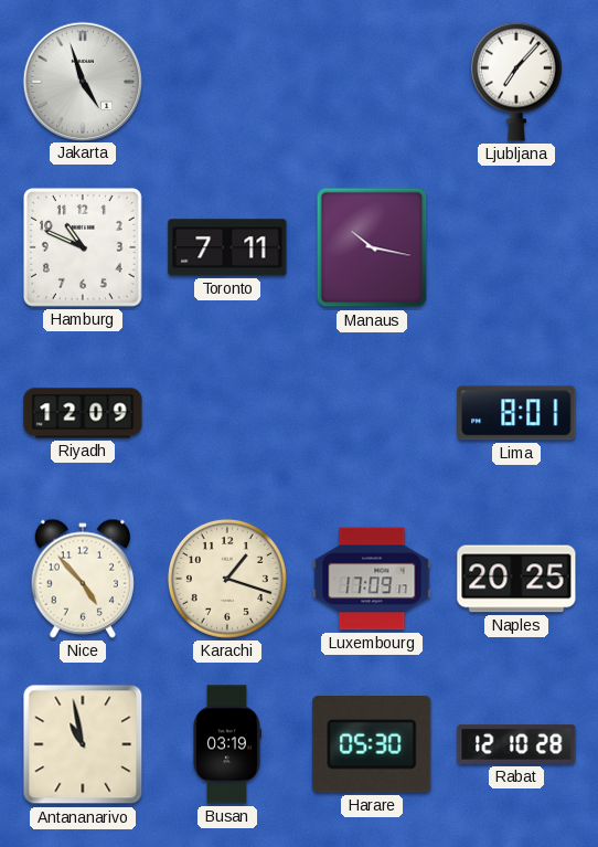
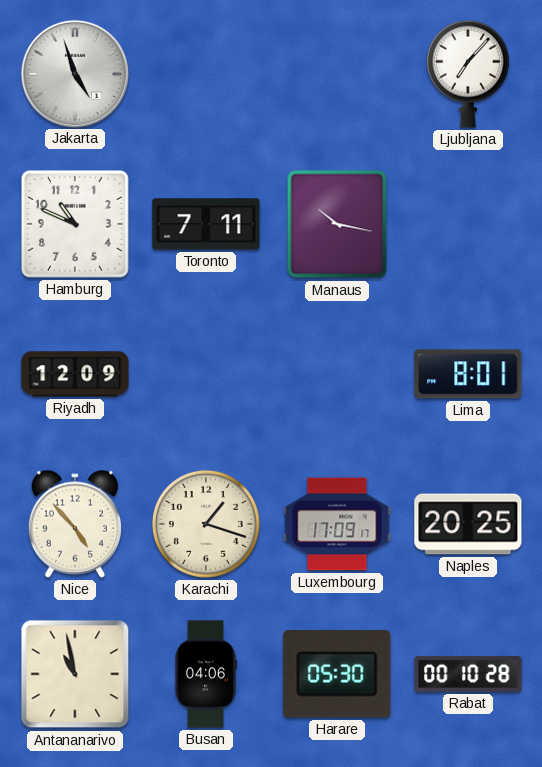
Busan: 03:19 -> 04:06 (206, 674)
Rabat: 12:10 -> 00:10 (468, 674)
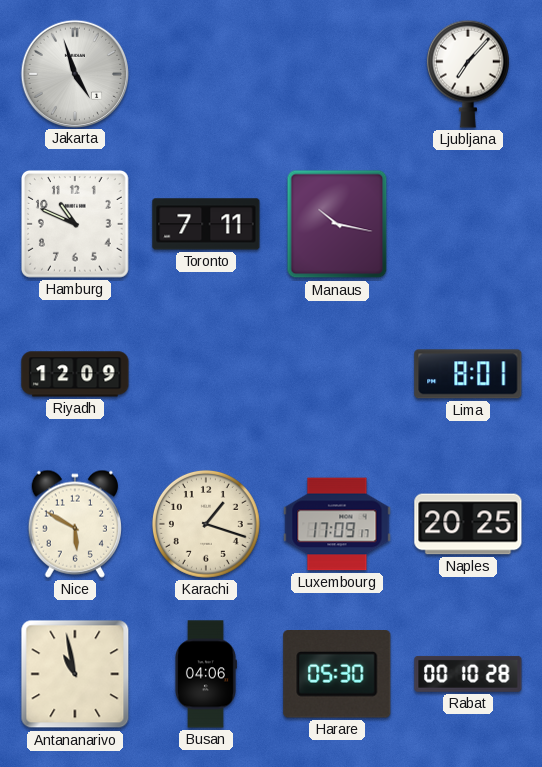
Nice: 4:53 -> 5:50 (75, 524)
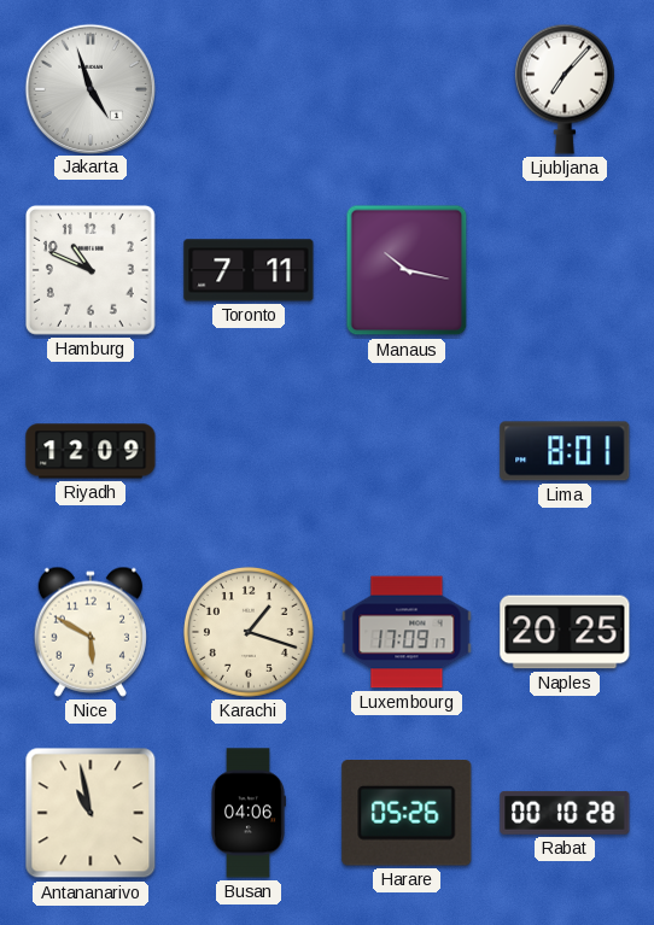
Harare: 05:30 -> 05:26 (407, 814)
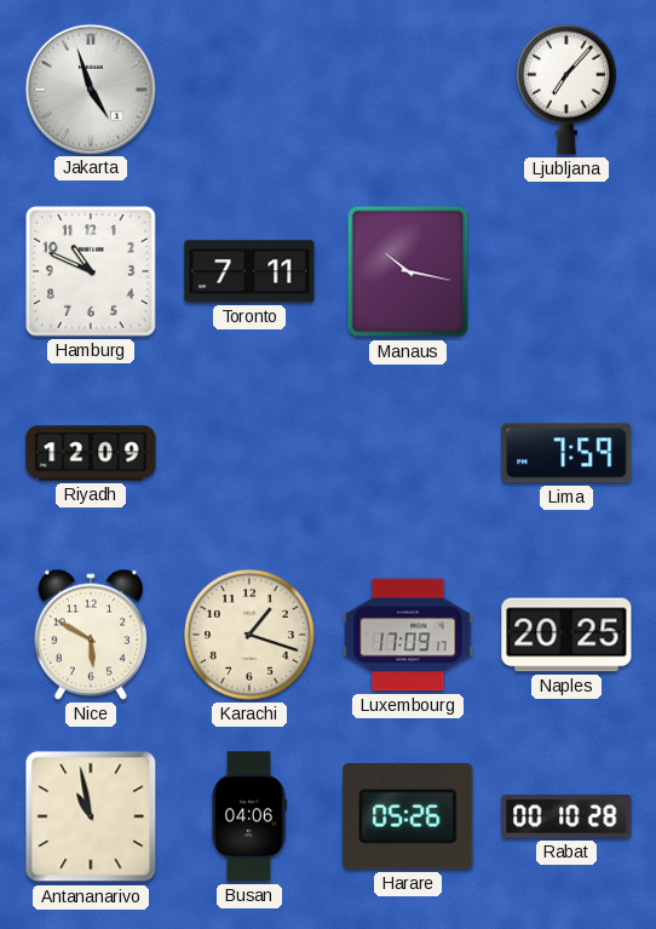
Lima: 8:01 -> 7:59 (566, 453)
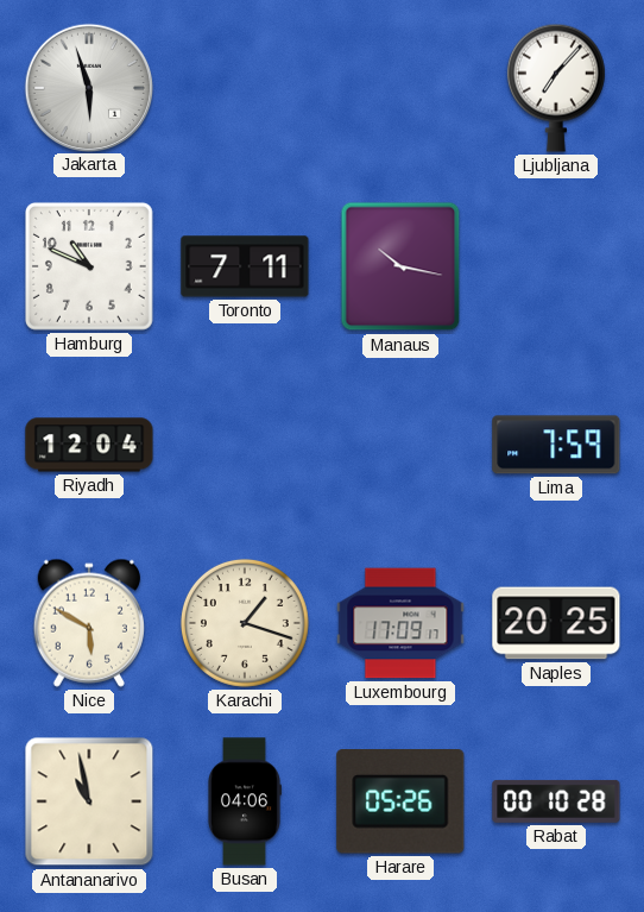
Jakarta: 4:57 -> 5:57 (89, 87)
Riyadh: 12:09 -> 12:04 (89, 445)
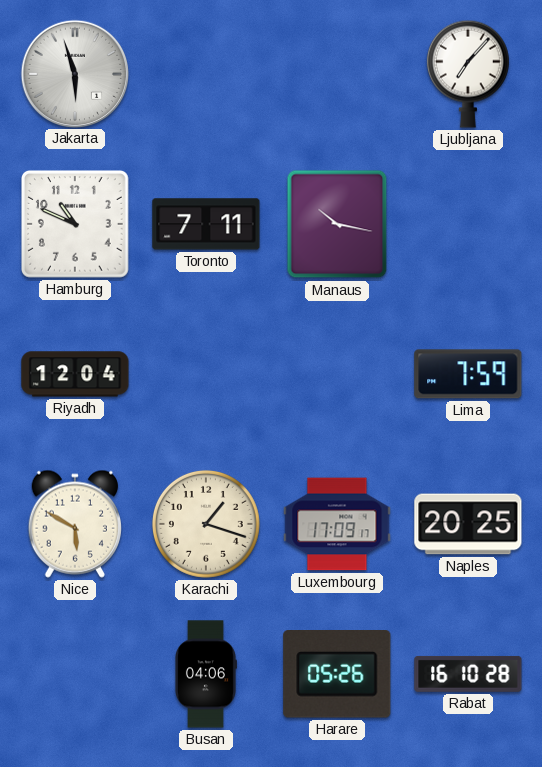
Antananarivo: 10:58 -> none (89, 801)
Rabat: 00:10 -> 16:10 (468, 674)
